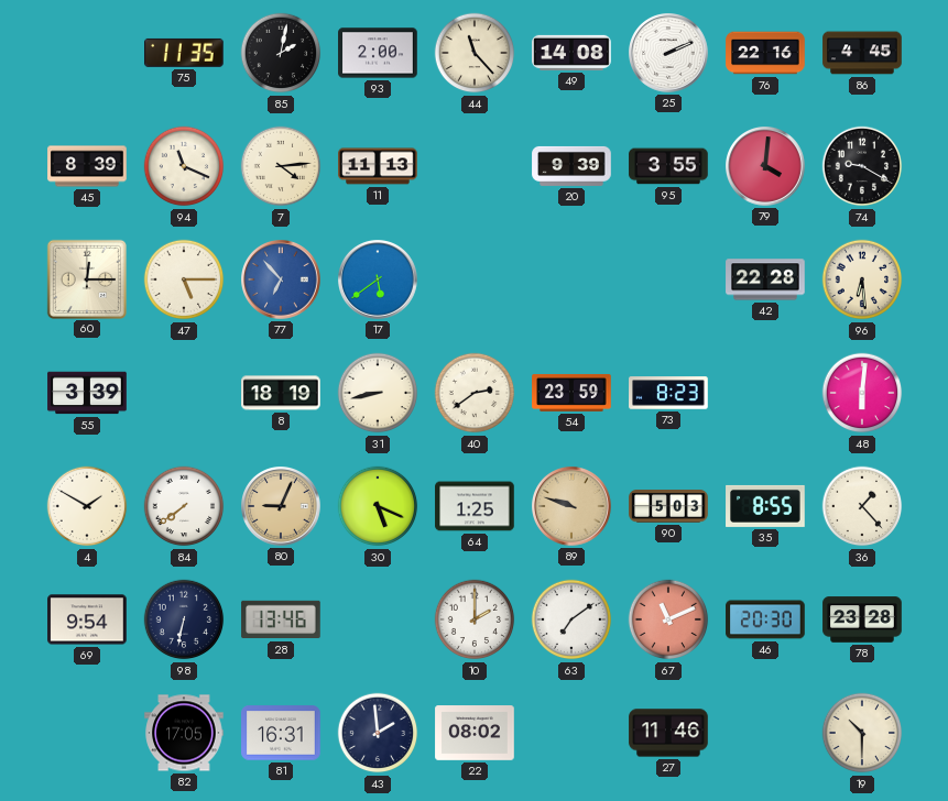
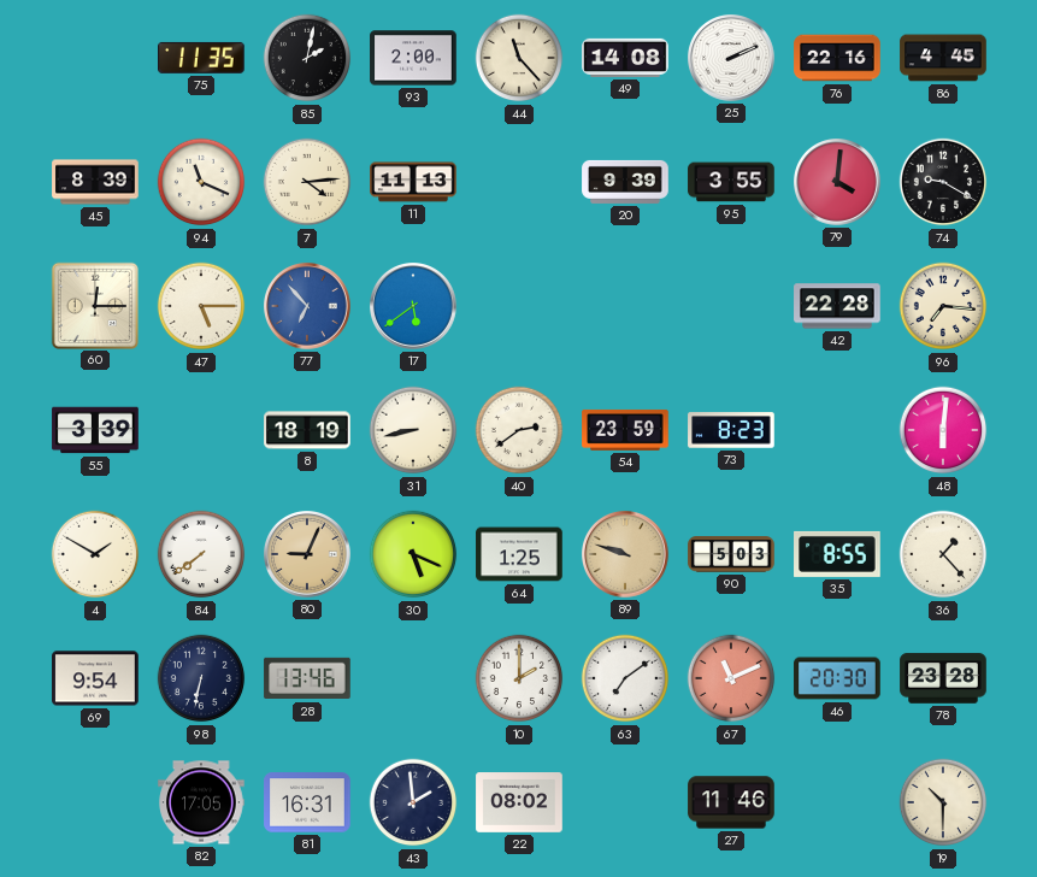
96: 6:29 -> 7:16 (943, 306)
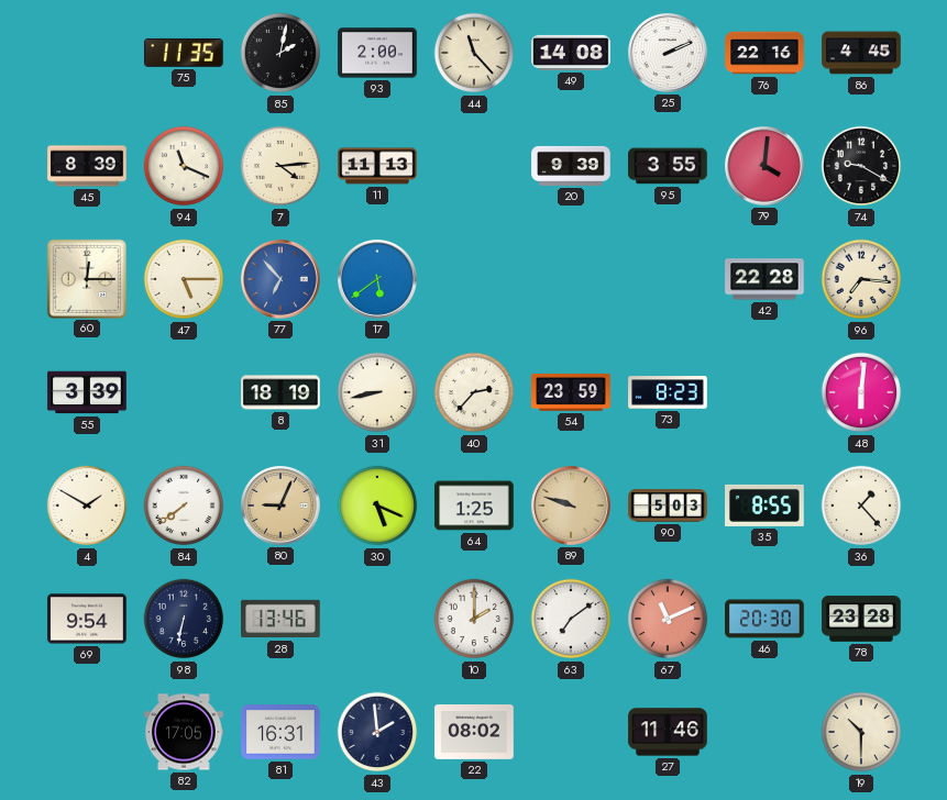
40: 2:39 -> 2:37 (474, 392)
